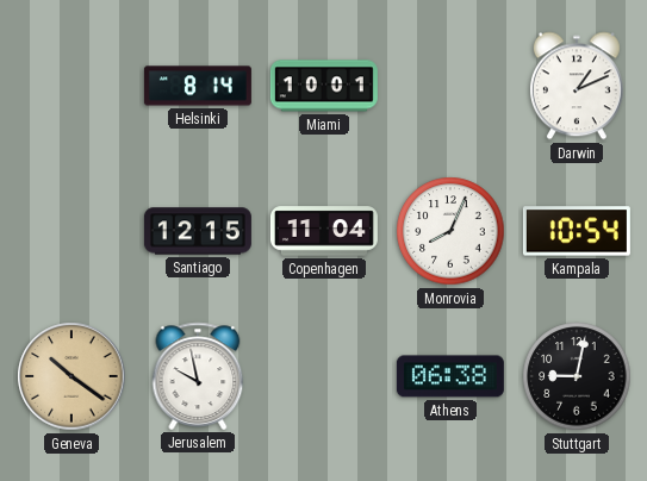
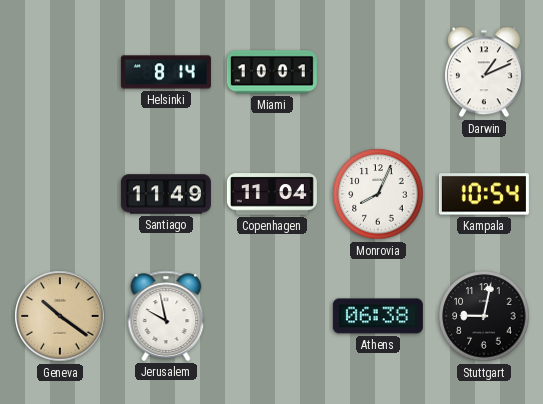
Santiago: 12:15 -> 11:49 (166, 194)
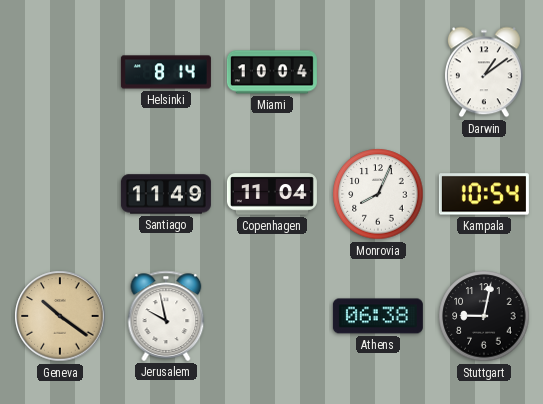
Miami: 10:01 -> 10:04 (272, 72)
Darwin: 1:11 -> 1:09 (484, 72)
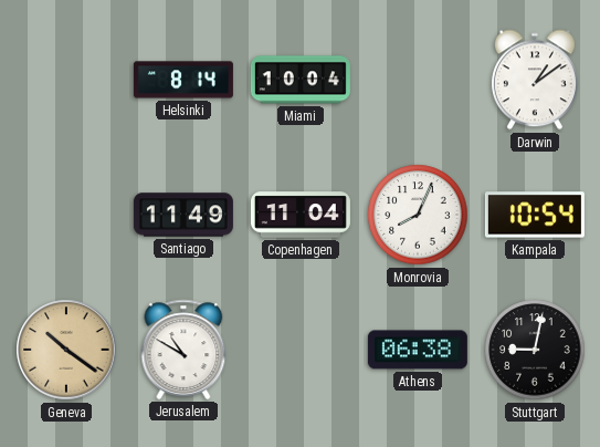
Jerusalem: 9:58 -> 10:50 (183, 350)
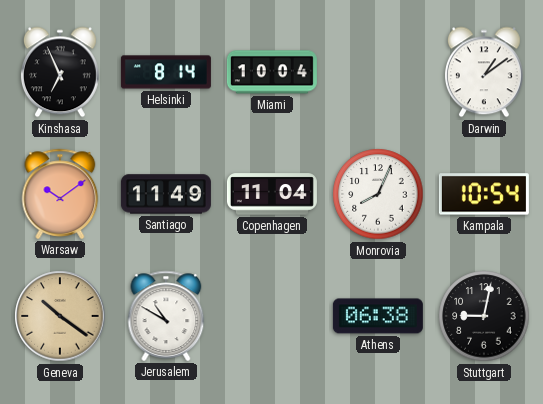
Kinshasa: none -> 6:56 (60, 72)
Warsaw: none -> 10:09 (60, 194)
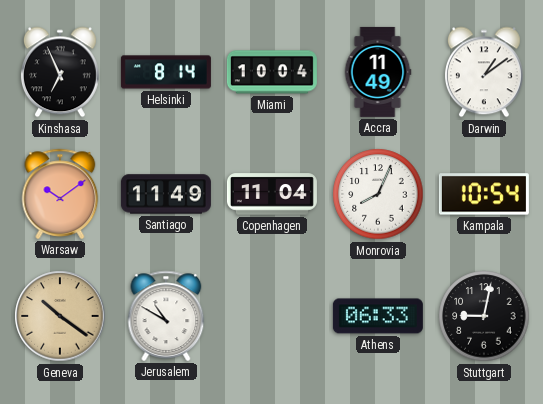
Accra: none -> 11:49 (378, 72)
Athens: 06:38 -> 06:33 (378, 316)
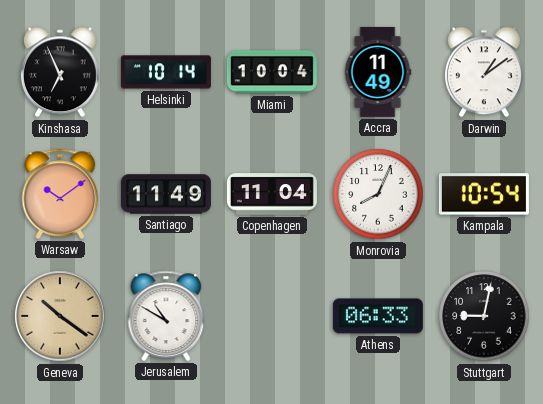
Helsinki: 8:14 -> 10:14 (166, 72)
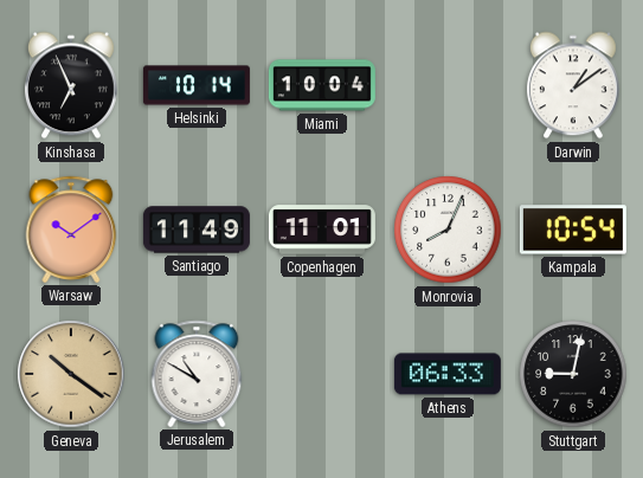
Accra: 11:49 -> none (378, 72)
Copenhagen: 11:04 -> 11:01 (322, 230)
